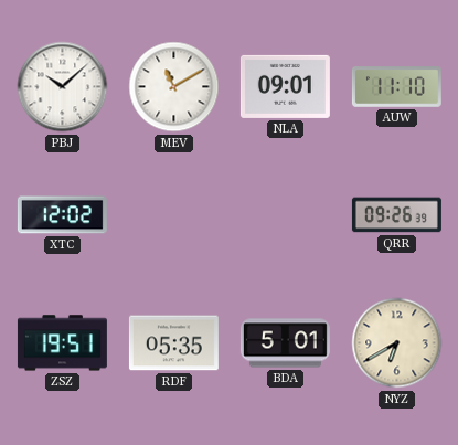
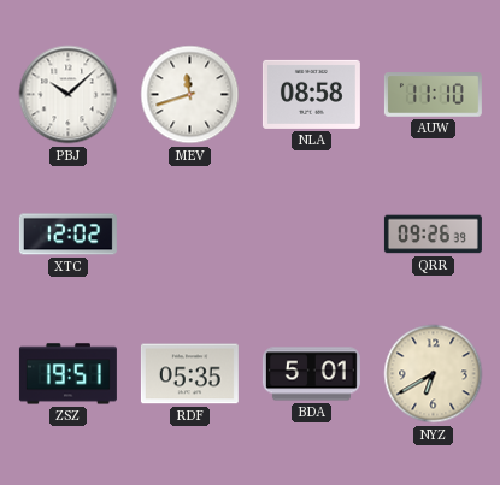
MEV: 11:10 -> 11:42 (190, 95)
NLA: 09:01 -> 08:58 (311, 94)
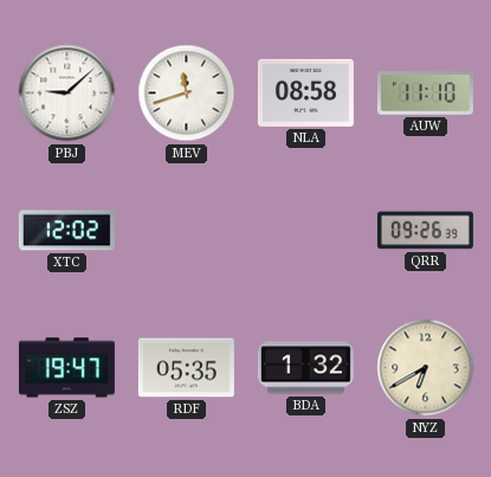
PBJ: 10:08 -> 9:08 (67, 94)
ZSZ: 19:51 -> 19:47 (66, 368)
BDA: 5:01 -> 1:32 (305, 368)
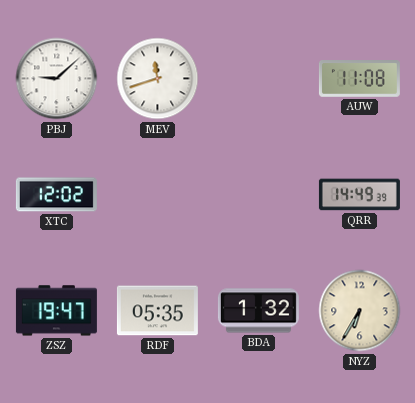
NLA: 08:58 -> none (305, 92)
AUW: 11:10 -> 11:08 (359, 79)
QRR: 09:26 -> 14:49 (359, 195)
NYZ: 6:40 -> 6:35 (360, 311)
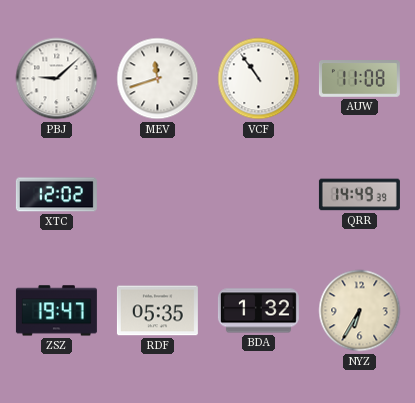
VCF: none -> 10:54 (259, 79)
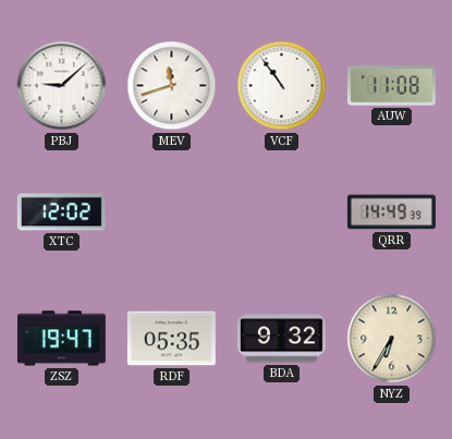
BDA: 1:32 -> 9:32 (281, 339)
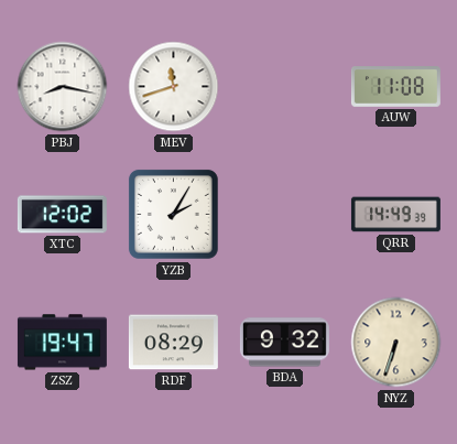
PBJ: 9:08 -> 8:17 (63, 87)
VCF: 10:54 -> none (282, 86)
YZB: none -> 2:05 (173, 214)
RDF: 05:35 -> 08:29 (173, 343)
NYZ: 6:35 -> 6:33 (396, 343)
